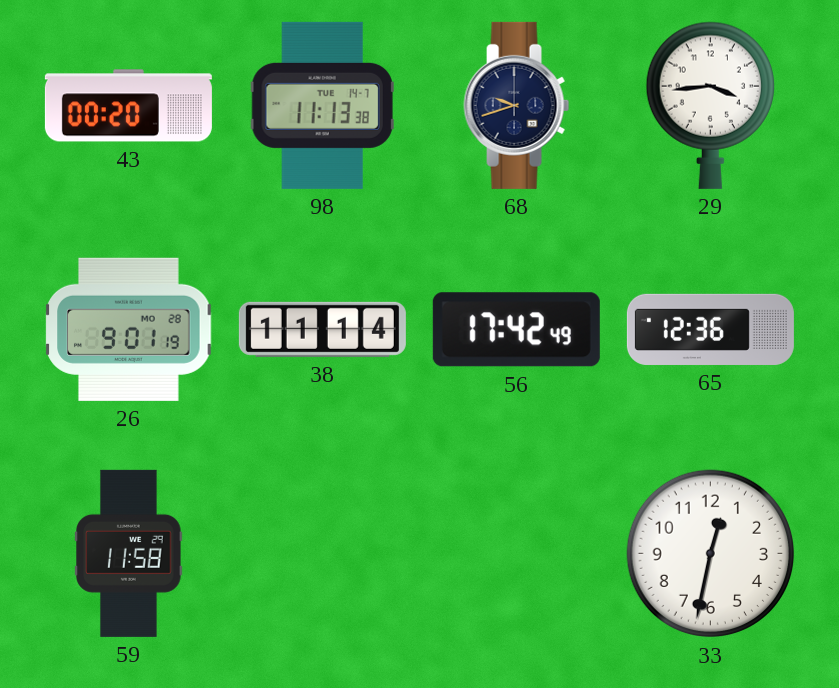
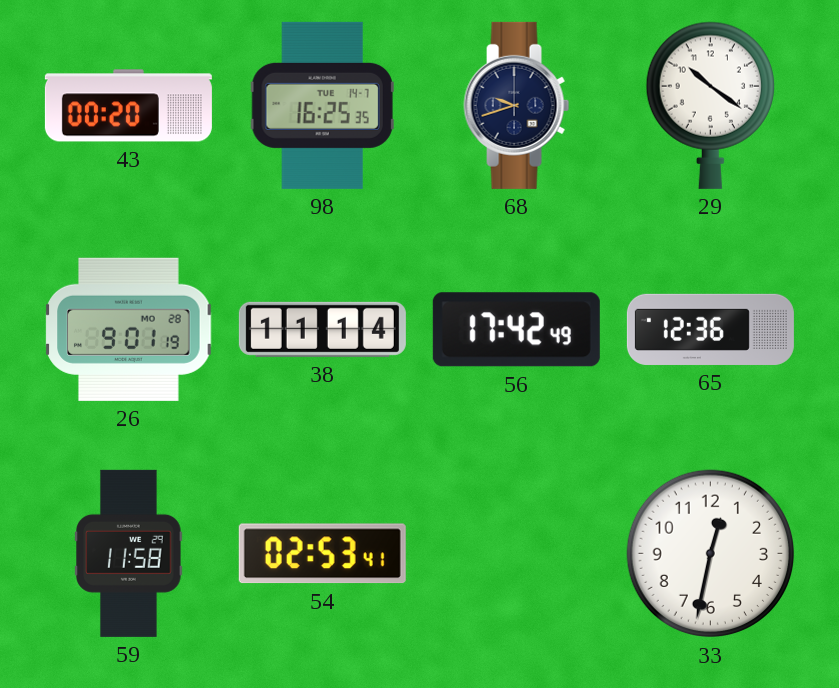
98: 11:13 -> 16:25 (322, 105)
29: 3:44 -> 10:21 (710, 105)
54: none -> 02:53 (322, 554)
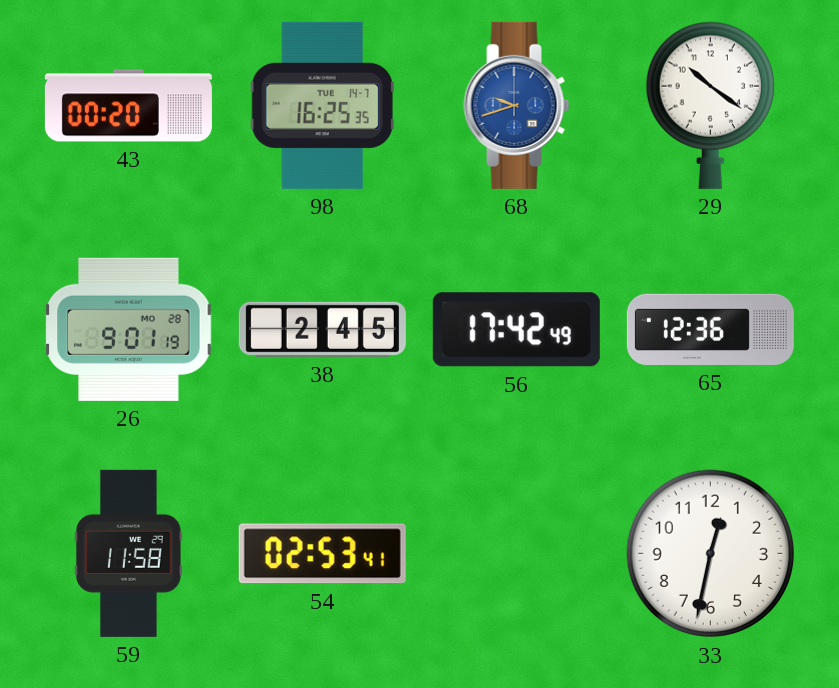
68 dial: navy -> blue (517, 105)
38: 11:14 -> 2:45 (322, 329)
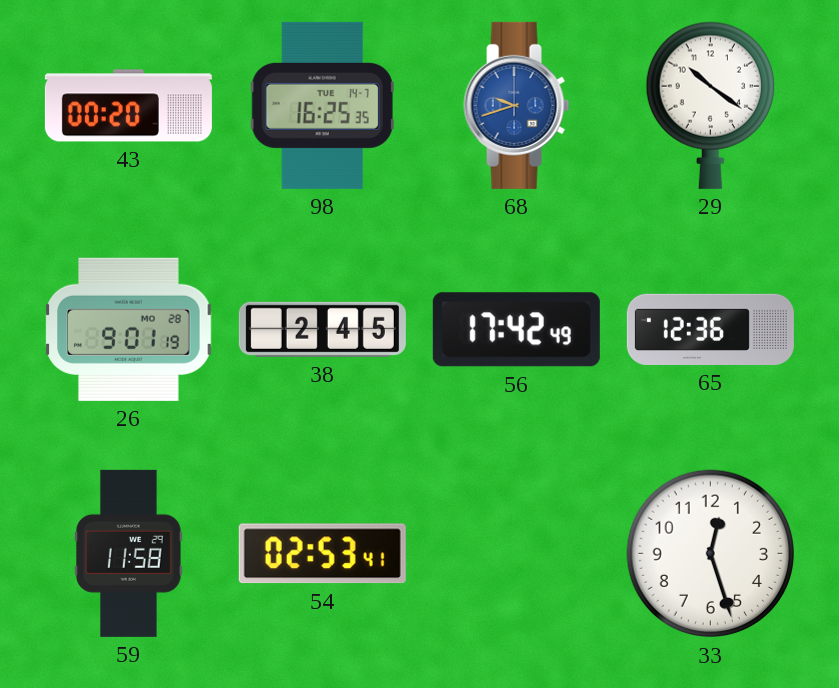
33: 12:32 -> 12:27 (710, 554)
